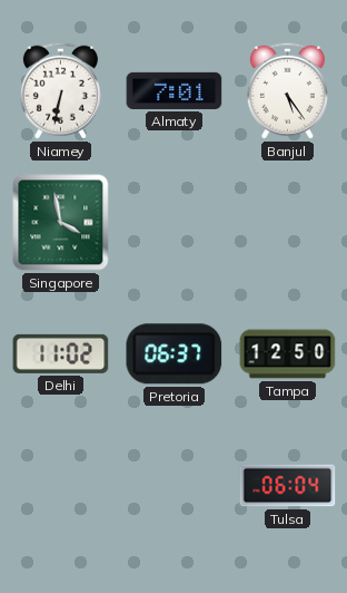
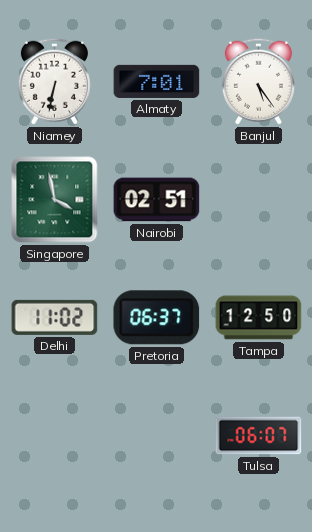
Nairobi: none -> 02:51 (157, 200)
Tulsa: 06:04 -> 06:07 (259, 436)
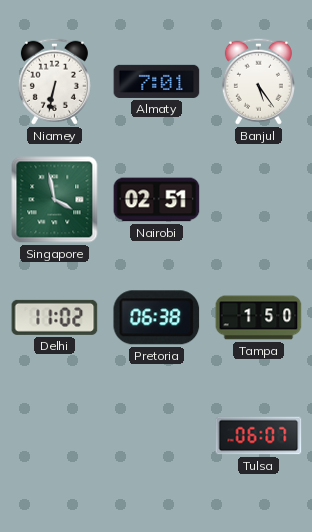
Pretoria: 06:37 -> 06:38 (157, 318)
Tampa: 12:50 -> 1:50 (259, 318)
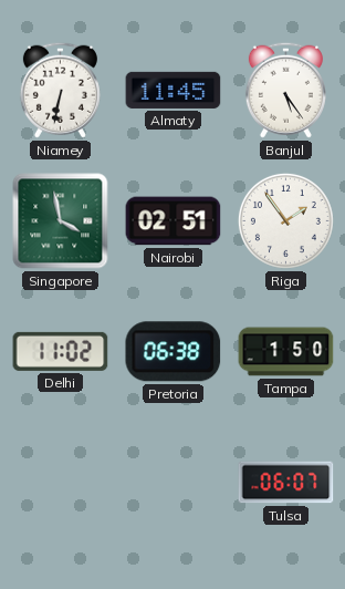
Almaty: 7:01 -> 11:45 (174, 90)
Riga: none -> 1:54 (285, 220)
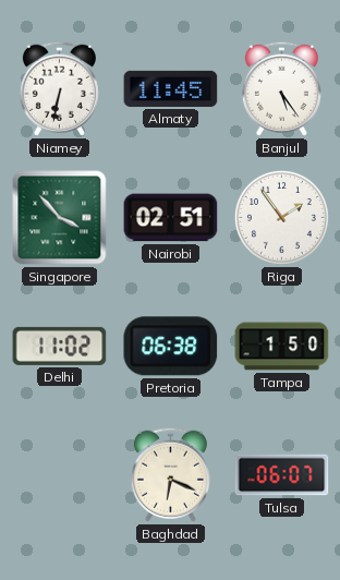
Singapore: 3:58 -> 3:53 (60, 218)
Baghdad: none -> 6:19 (170, 474)
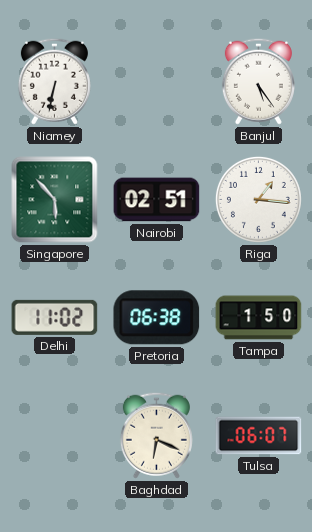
Almaty: 11:45 -> none (171, 88)
Singapore: 3:53 -> 5:53 (55, 200)
Riga: 1:54 -> 1:16 (258, 199)
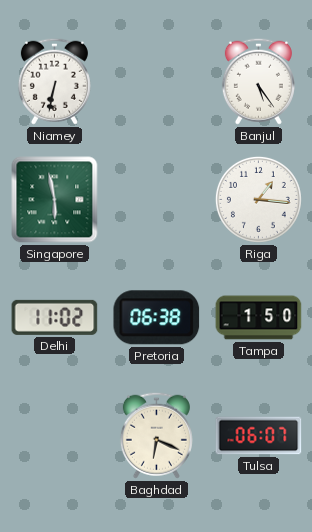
Singapore: 5:53 -> 5:58 (55, 200)
Nairobi: 02:51 -> none (157, 200)
